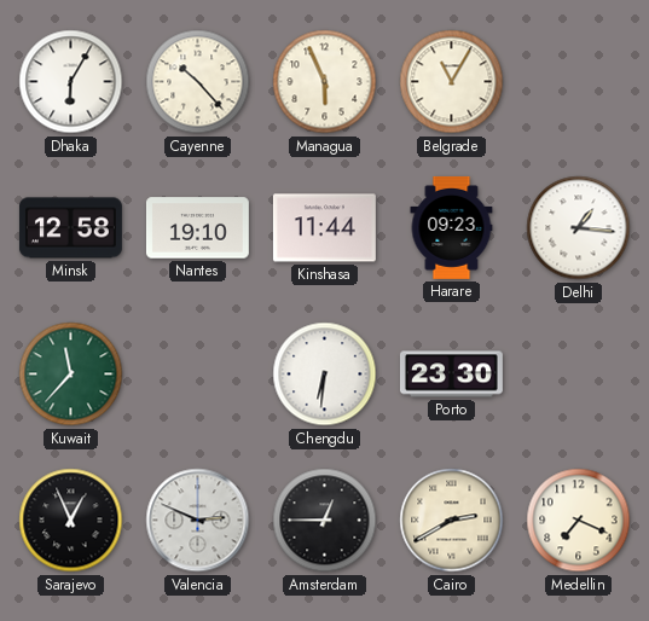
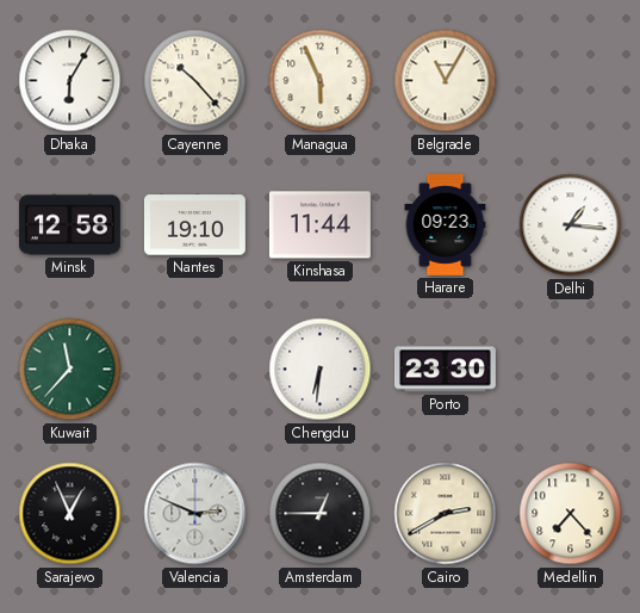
Medellin: 7:19 -> 7:23 (571, 514)
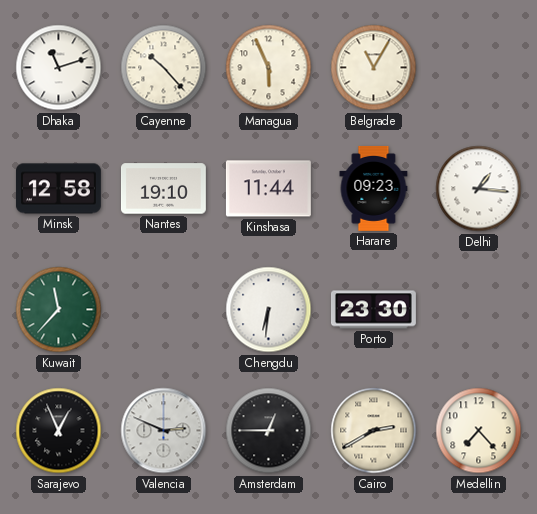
Dhaka: 6:05 -> 11:12 (59, 68)
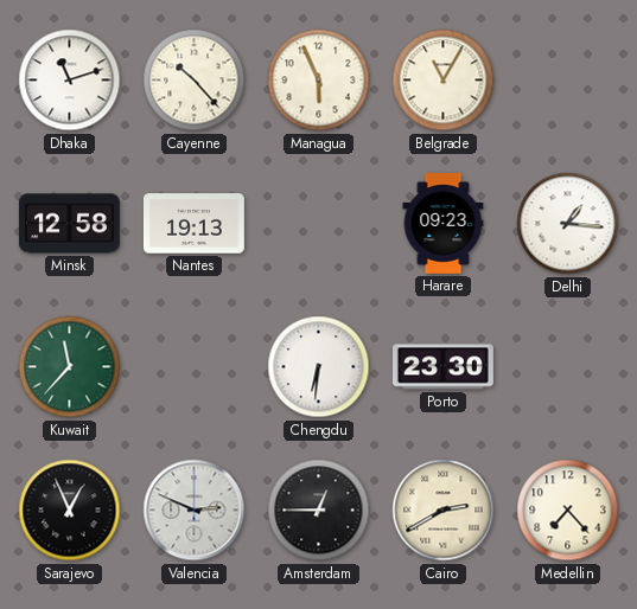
Nantes: 19:10 -> 19:13 (193, 224)
Kinshasa: 11:44 -> none (268, 189)
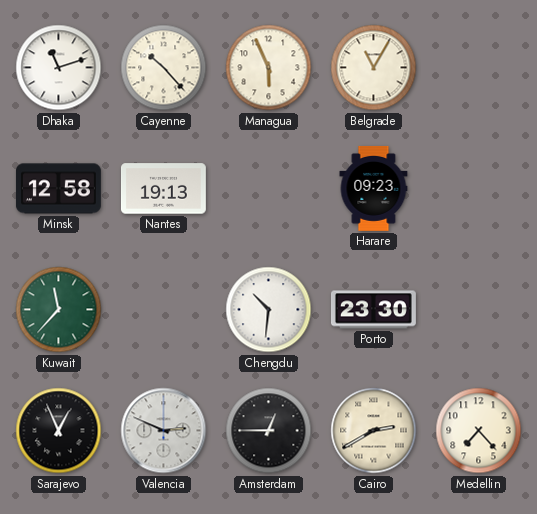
Delhi: 1:16 -> none (568, 224)
Chengdu: 6:31 -> 10:31 (269, 310)
